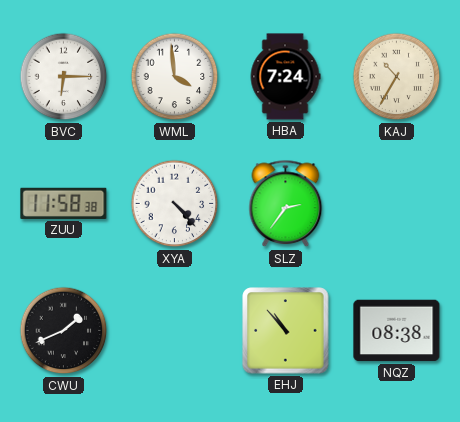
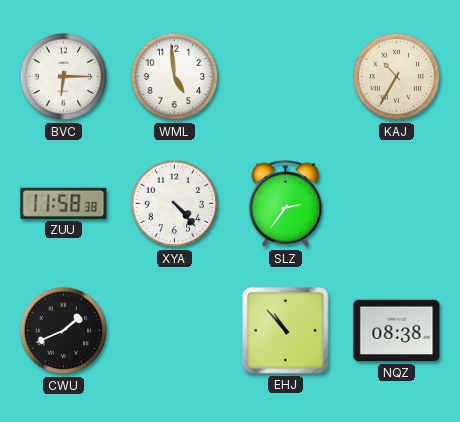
WML: 3:59 -> 4:59 (175, 77)
HBA: 7:24 -> none (285, 77)
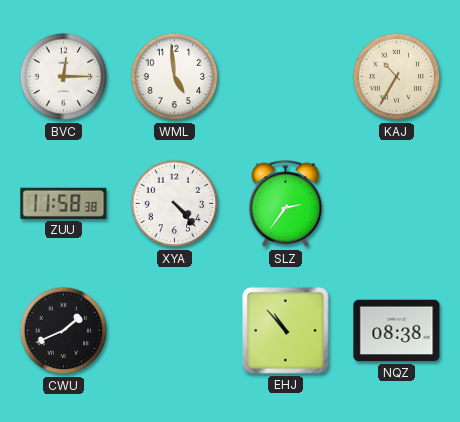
BVC: 6:15 -> 12:15 (64, 77)
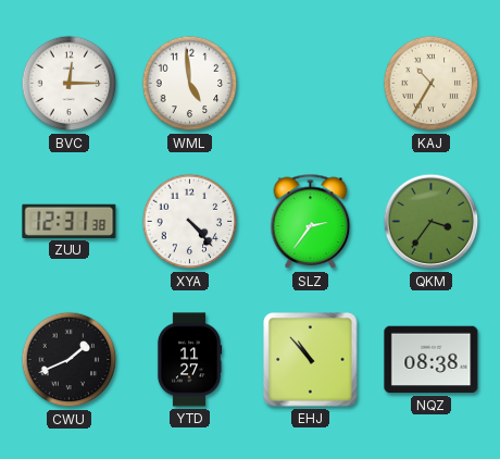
ZUU: 11:58 -> 12:31 (70, 221)
QKM: none -> 3:36 (432, 222)
YTD: none -> 11:27 (189, 360)
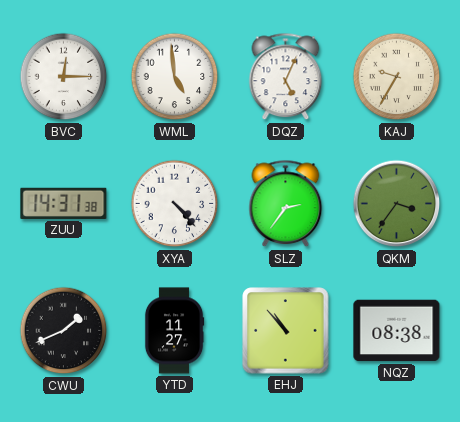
DQZ: none -> 5:04 (286, 77)
KAJ: 10:35 -> 9:35 (397, 77)
ZUU: 12:31 -> 14:31 (64, 203)
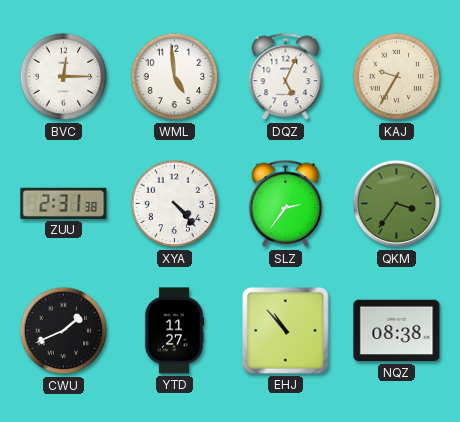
ZUU: 14:31 -> 2:31 (64, 203)
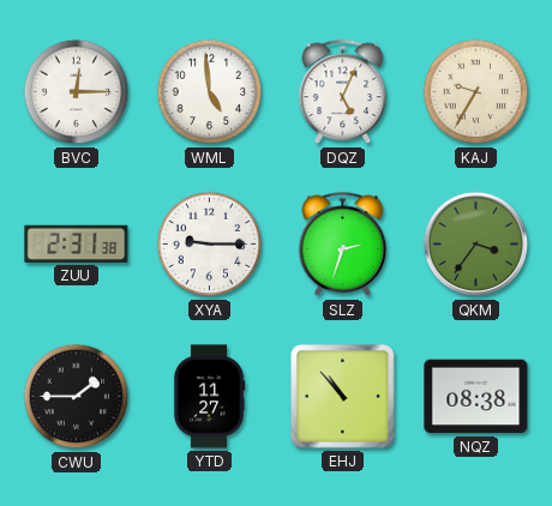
XYA: 4:23 -> 9:15 (210, 245)
SLZ: 2:36 -> 2:33 (343, 245)
CWU: 1:41 -> 1:45 (77, 397)
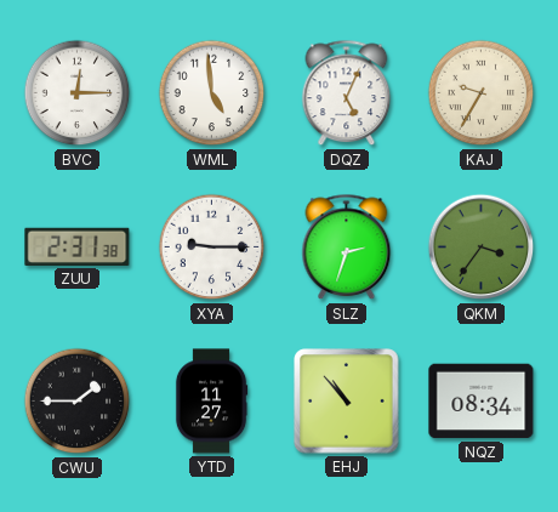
NQZ: 08:38 -> 08:34 (482, 402)
